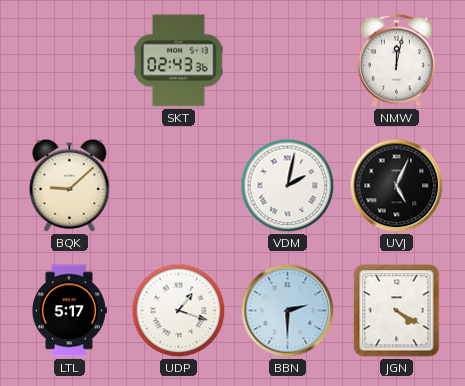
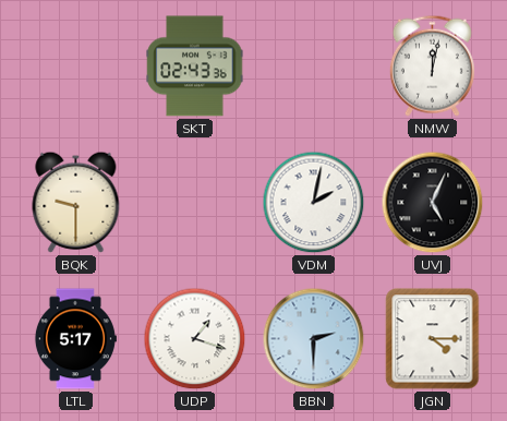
BQK: 9:08 -> 9:30 (76, 202)
JGN: 4:20 -> 4:15 (433, 339)
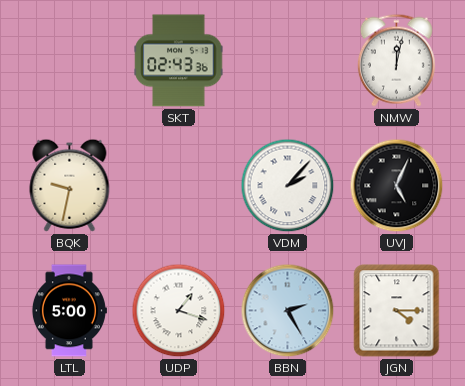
BQK: 9:30 -> 9:32 (70, 185)
VDM: 2:02 -> 2:07 (288, 186)
LTL: 5:17 -> 5:00 (69, 311)
BBN: 2:30 -> 2:25 (288, 311)
